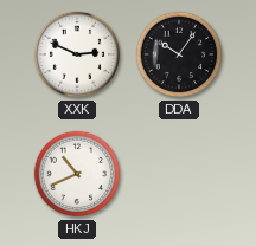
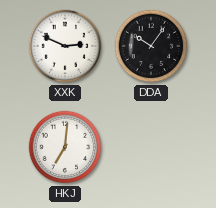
HKJ: 10:41 -> 7:01 (65, 147)
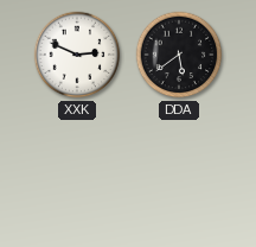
DDA: 10:06 -> 5:39 (179, 55)
HKJ: 7:01 -> none (65, 147)
